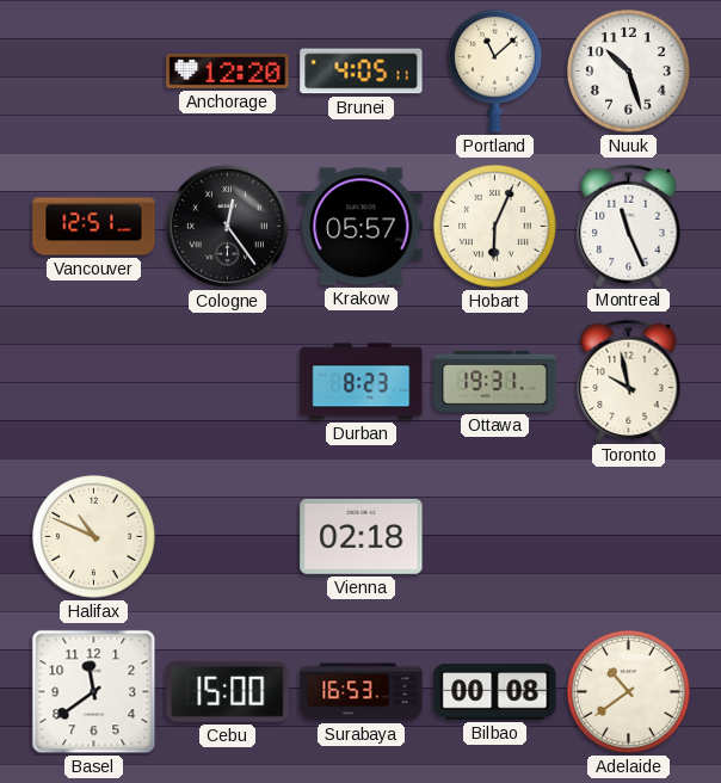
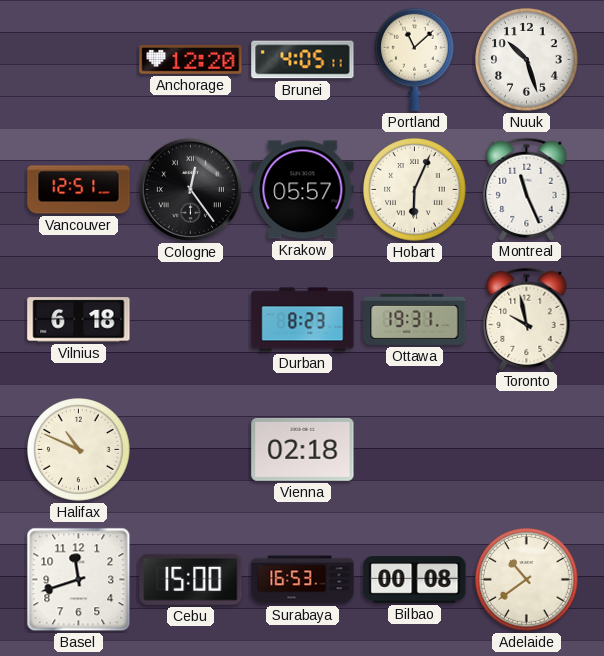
Vilnius: none -> 6:18 (79, 320)
Basel: 11:39 -> 11:42 (79, 580)
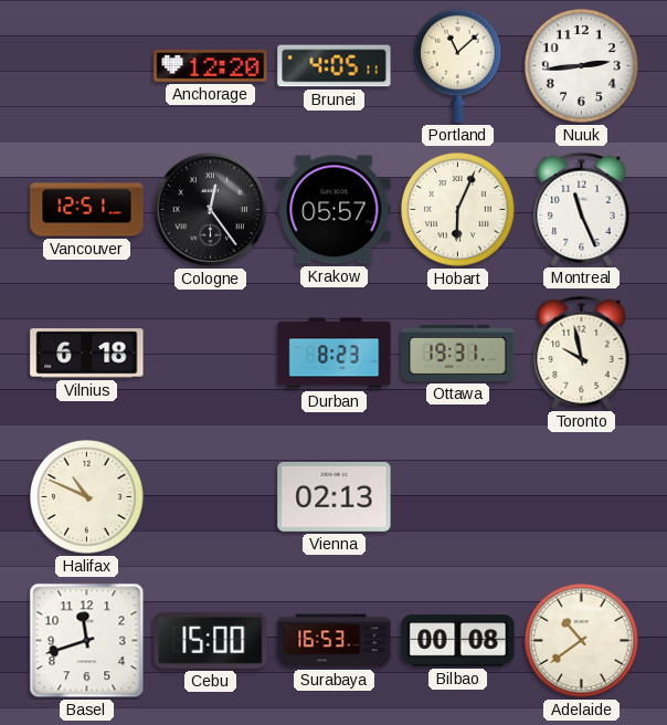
Nuuk: 10:27 -> 2:44 (582, 66)
Vienna: 02:18 -> 02:13 (335, 496)
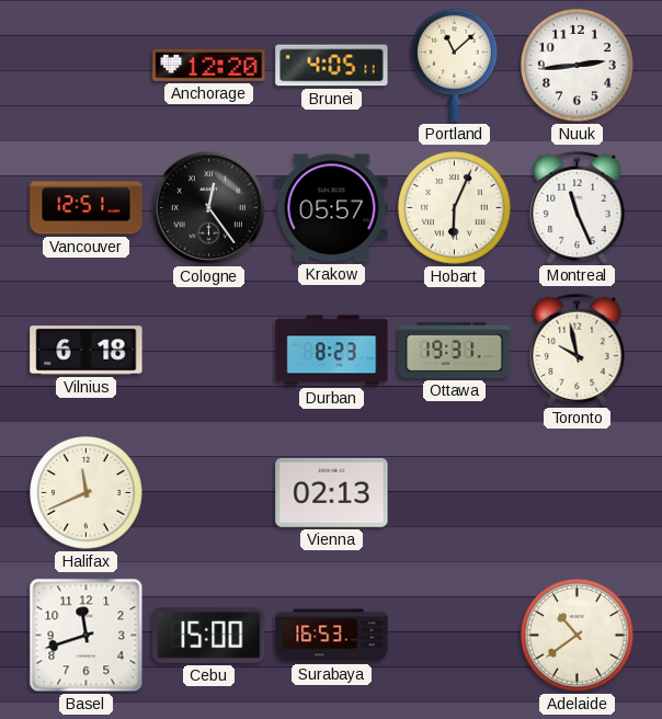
Halifax: 10:49 -> 11:41 (87, 493)
Bilbao: 00:08 -> none (458, 641)
